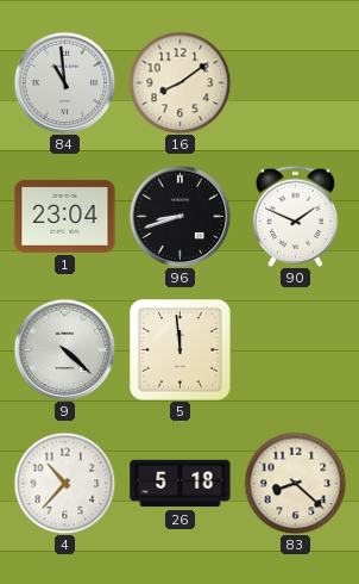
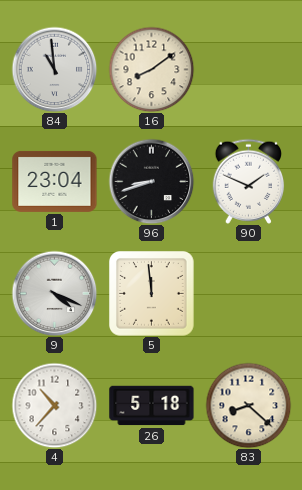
9: 4:22 -> 4:19 (54, 293)
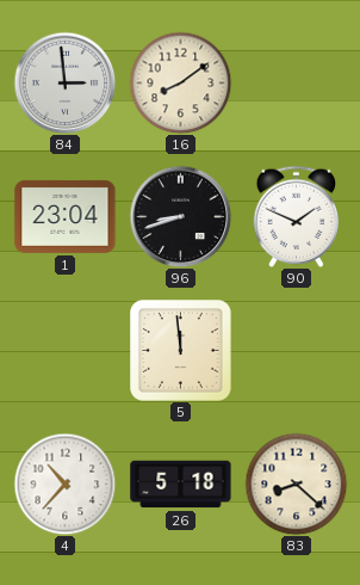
84: 10:59 -> 2:59 (64, 82)
9: 4:19 -> none (54, 293)
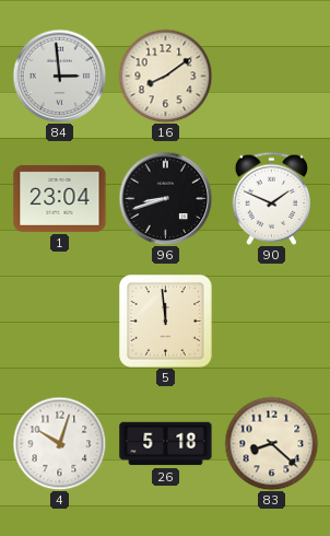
4: 10:37 -> 10:03 (59, 443)
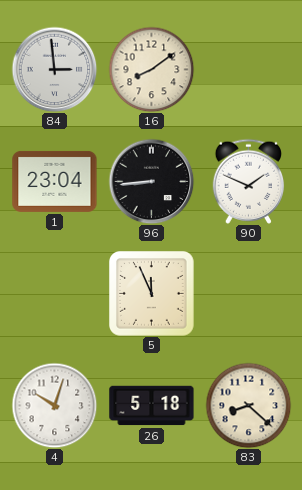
96: 8:42 -> 8:44 (151, 181)
5: 11:59 -> 11:56 (152, 294)
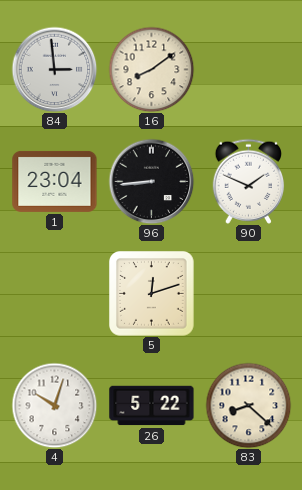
5: 11:56 -> 12:12 (152, 294)
26: 5:18 -> 5:22 (152, 406)
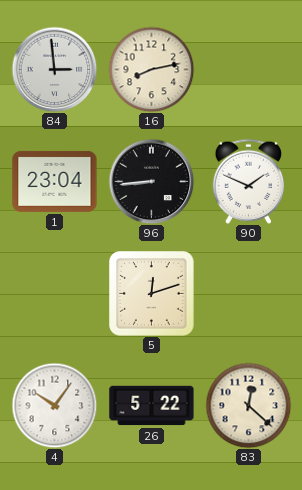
16: 8:09 -> 8:13 (151, 69)
4: 10:03 -> 10:06 (54, 405)
83: 8:22 -> 12:22 (248, 405)
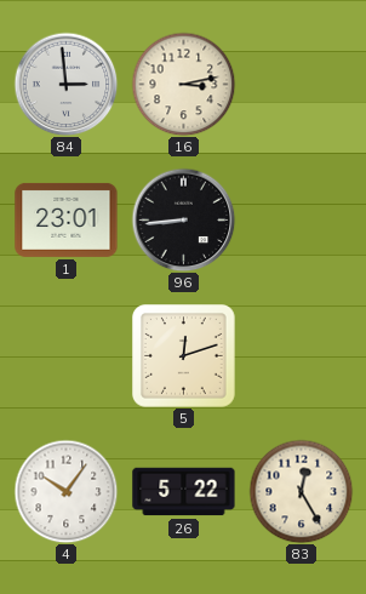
16: 8:13 -> 3:13 (183, 84)
1: 23:04 -> 23:01 (67, 219)
90: 1:49 -> none (249, 181)
83: 12:22 -> 12:25 (301, 491)
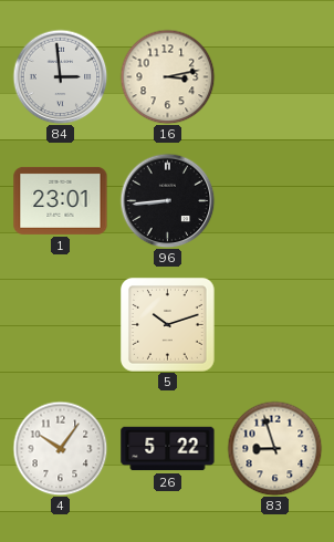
5: 12:12 -> 10:12 (168, 325)
83: 12:25 -> 8:57 (274, 448)
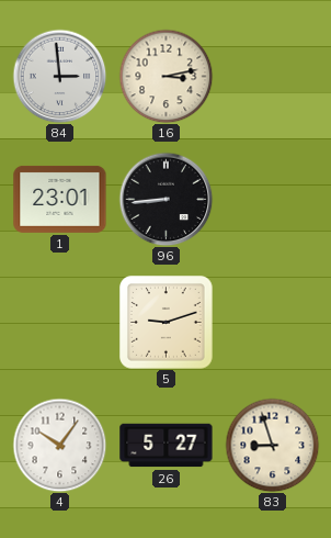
5: 10:12 -> 9:12 (167, 323)
26: 5:22 -> 5:27 (167, 446)
